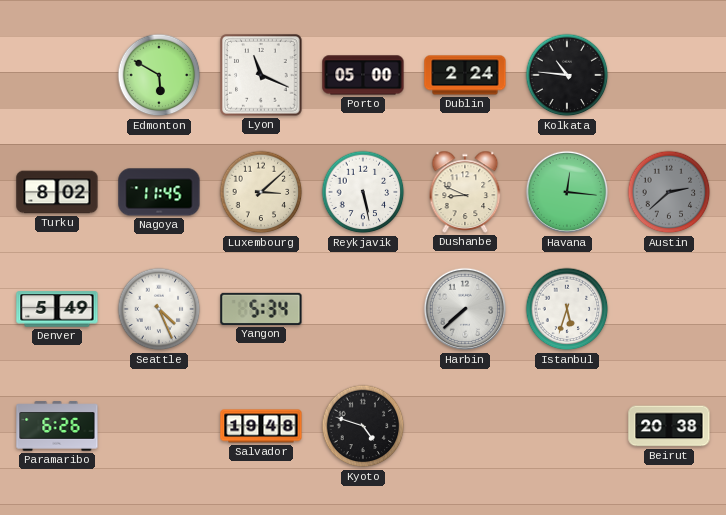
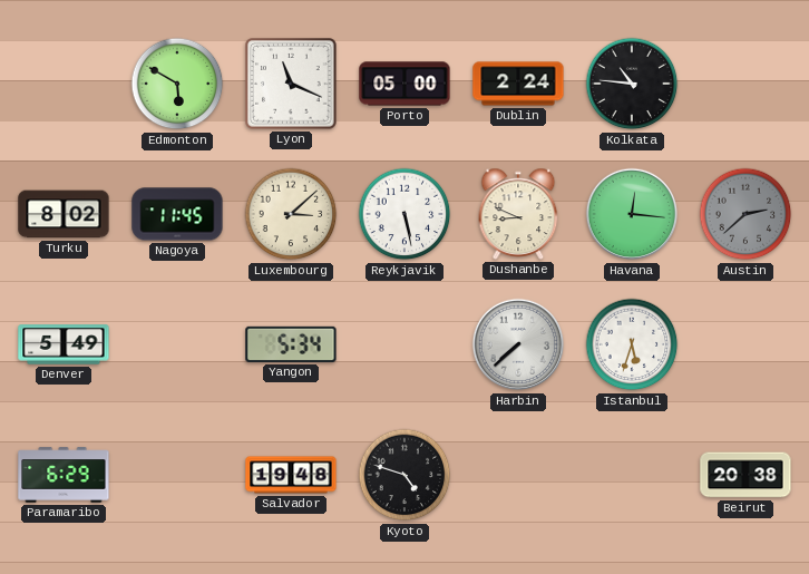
Seattle: 4:26 -> none (159, 309)
Paramaribo: 6:26 -> 6:29 (64, 475)
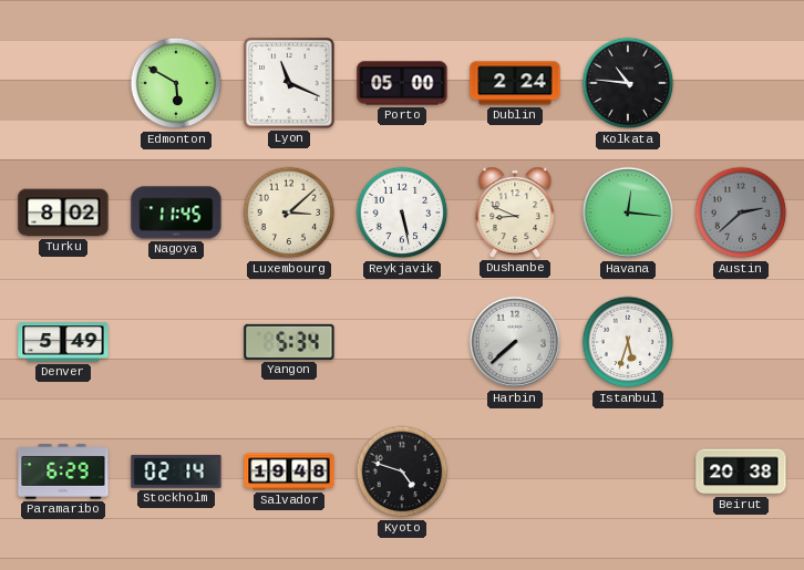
Stockholm: none -> 02:14 (176, 471)
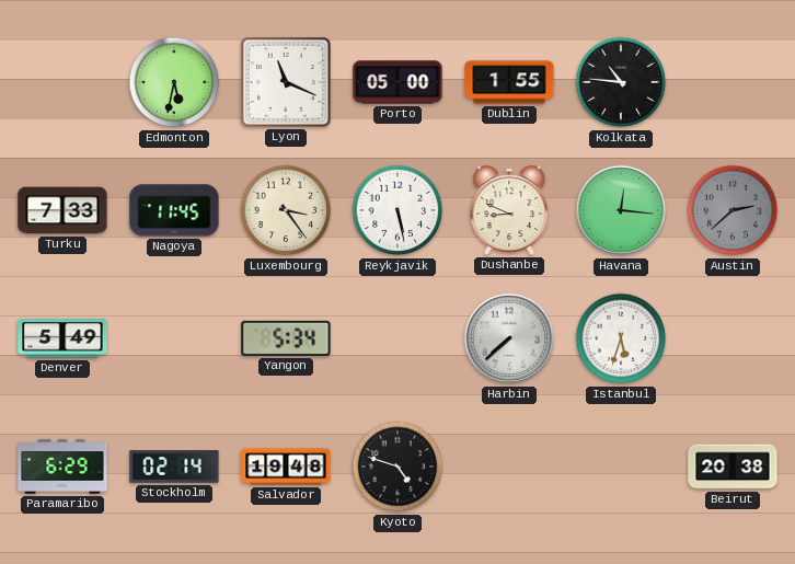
Edmonton: 5:50 -> 5:32 (174, 82)
Dublin: 2:24 -> 1:55 (509, 82)
Turku: 8:02 -> 7:33 (62, 210)
Luxembourg: 3:08 -> 3:24 (286, 210)
